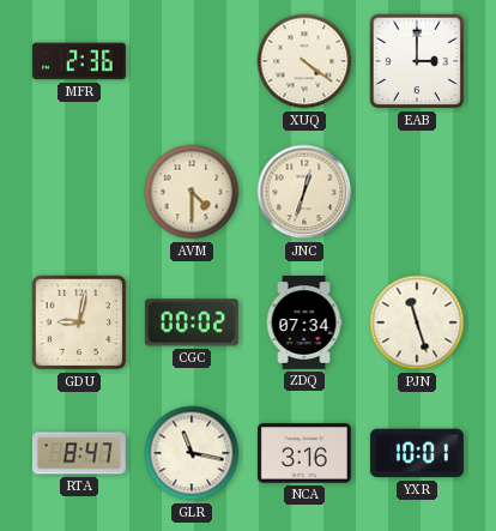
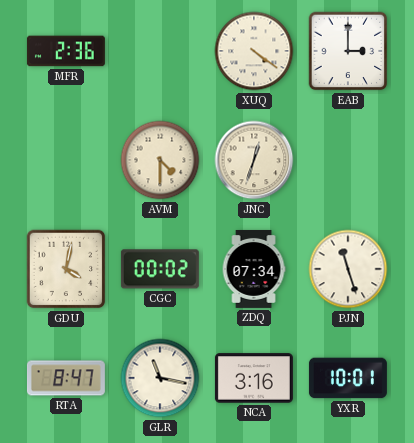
GDU: 9:02 -> 4:02 (66, 269)
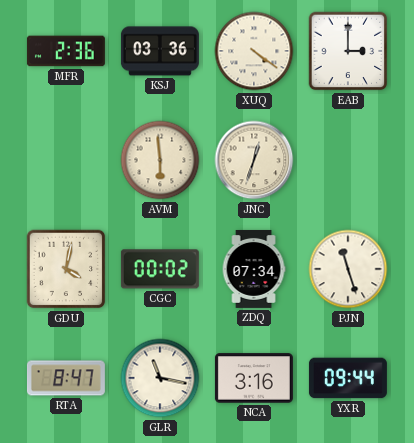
KSJ: none -> 03:36 (160, 51)
AVM: 4:30 -> 5:59 (160, 160)
YXR: 10:01 -> 09:44 (348, 378)
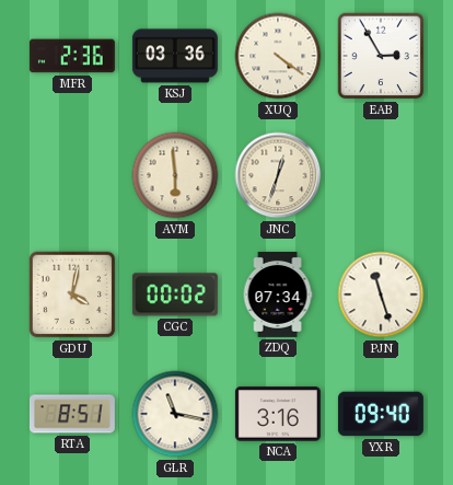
EAB: 3:00 -> 2:55 (381, 56)
RTA: 8:47 -> 8:51 (72, 414)
YXR: 09:44 -> 09:40 (381, 414)
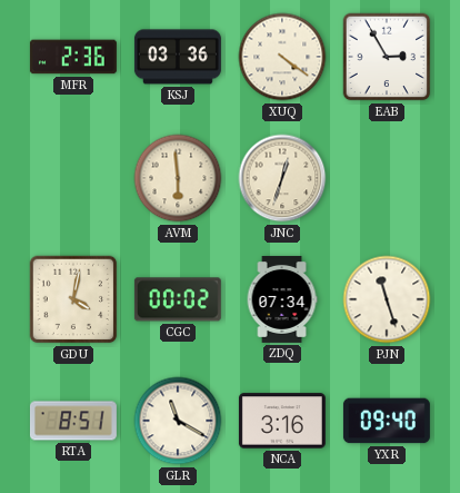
GLR: 11:17 -> 11:20 (178, 421)
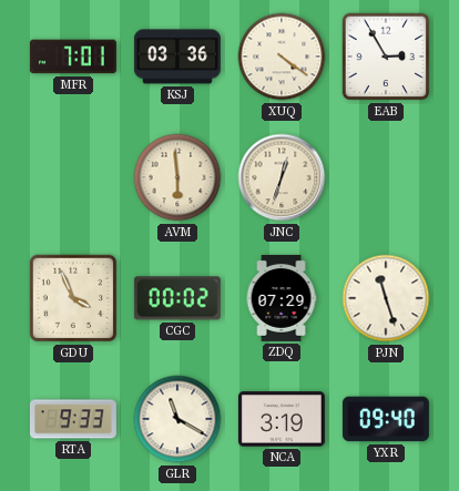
MFR: 2:36 -> 7:01 (73, 57)
GDU: 4:02 -> 3:56 (73, 298)
ZDQ: 07:34 -> 07:29 (282, 298)
RTA: 8:51 -> 9:33 (73, 419)
NCA: 3:16 -> 3:19 (282, 419)
